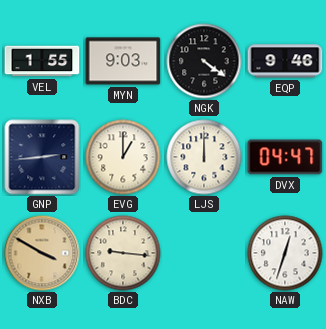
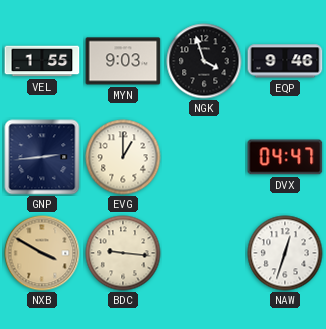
NGK: 4:21 -> 3:57 (204, 61)
LJS: 12:00 -> none (204, 157)
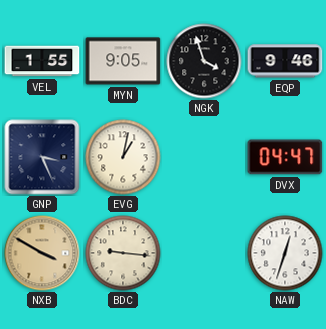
MYN: 9:03 -> 9:05 (123, 61)
GNP: 2:44 -> 3:26 (42, 157)
EVG: 1:00 -> 1:02 (123, 157)
